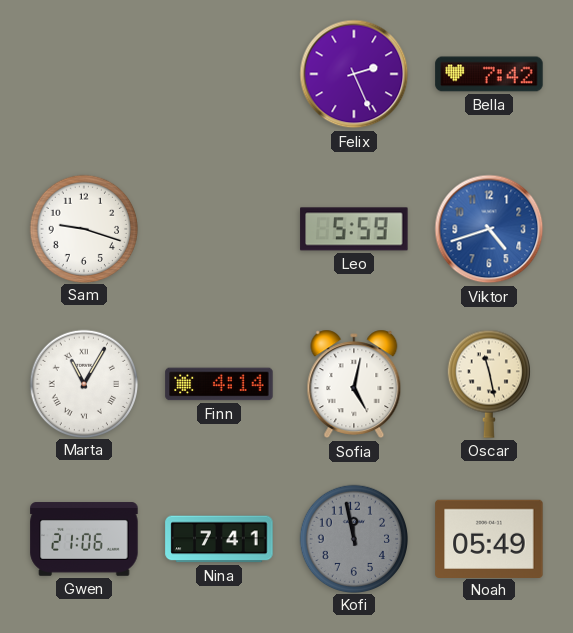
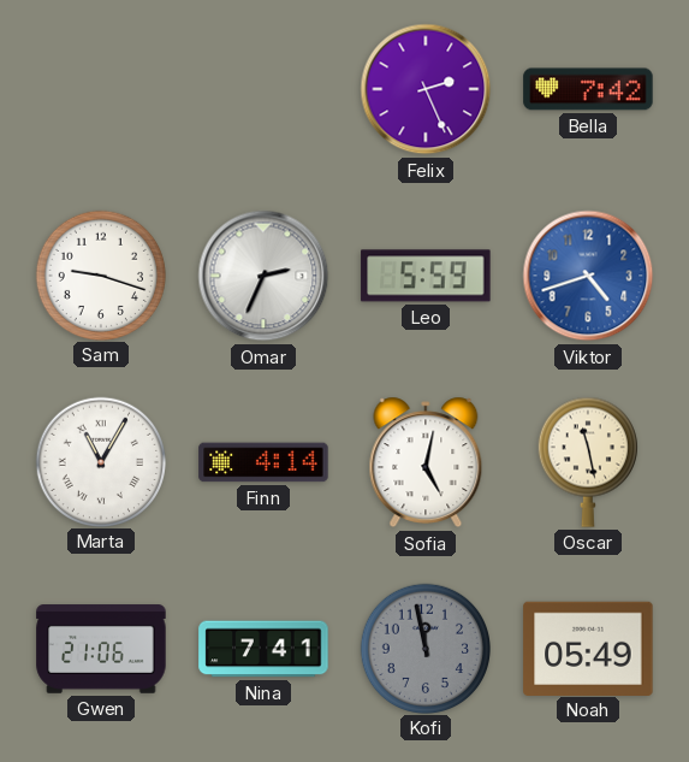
Omar: none -> 2:34 (263, 276)
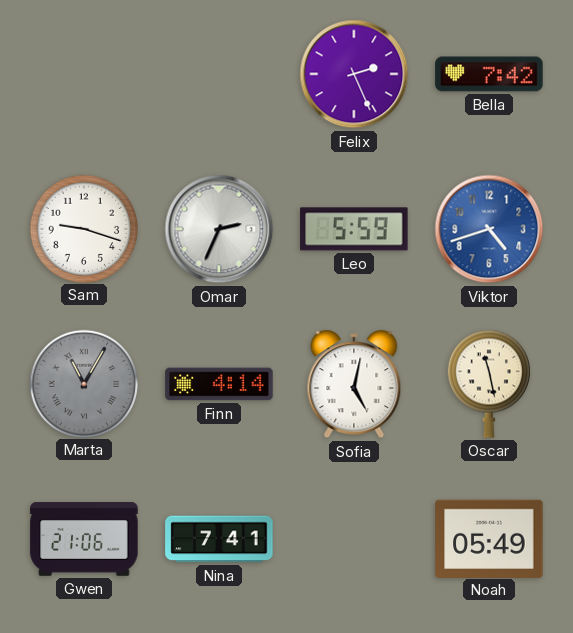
Marta dial: white -> grey (83, 383)
Kofi: 11:58 -> none (424, 648)
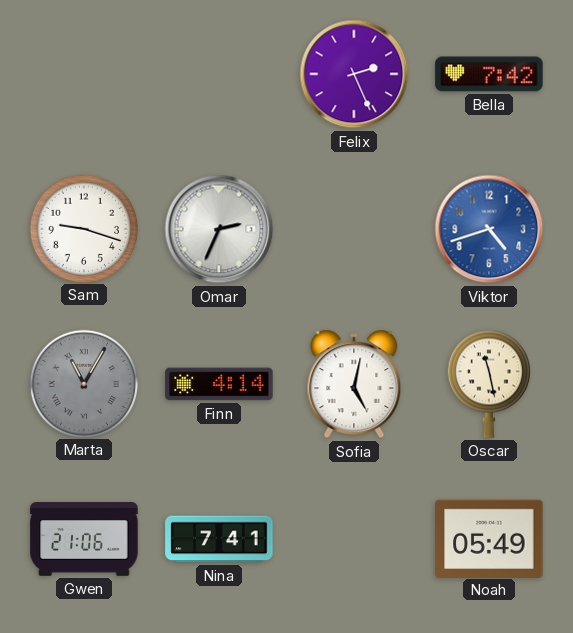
Leo: 5:59 -> none (354, 229)
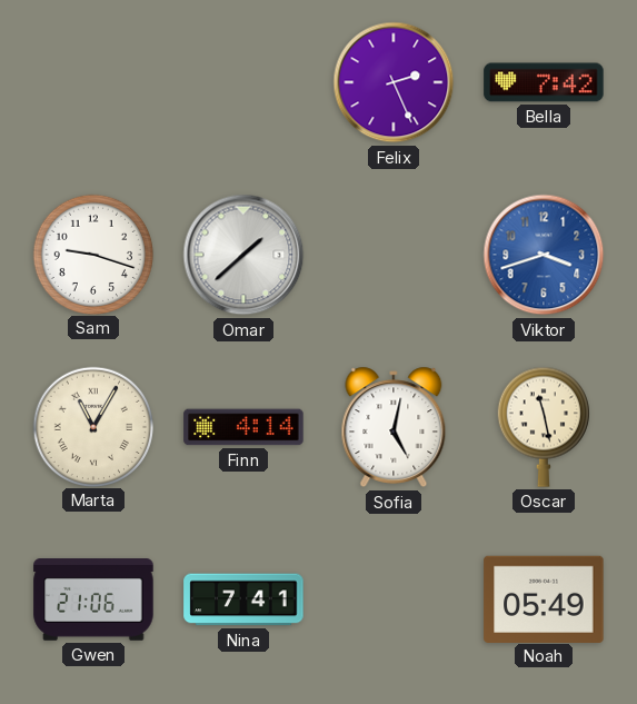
Omar: 2:34 -> 1:38 (243, 255)
Viktor: 4:42 -> 3:42 (544, 255)
Marta dial: grey -> cream (92, 426)
